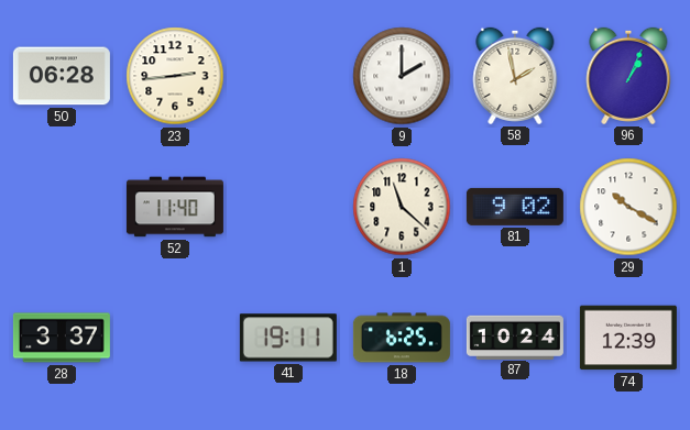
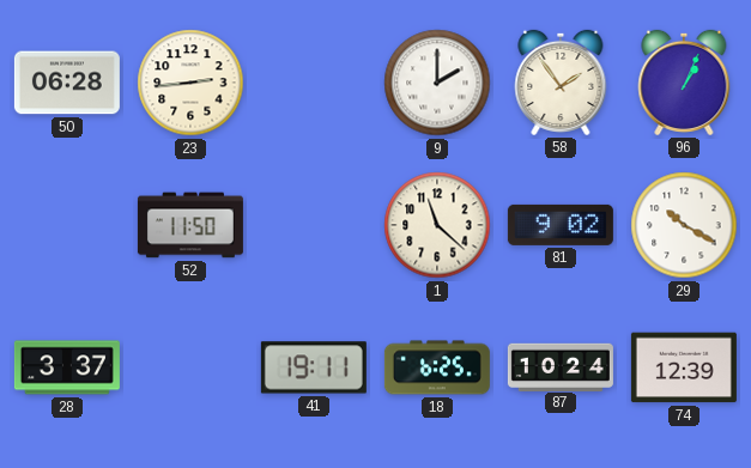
58: 1:58 -> 1:54 (561, 83)
52: 11:40 -> 11:50 (190, 225)
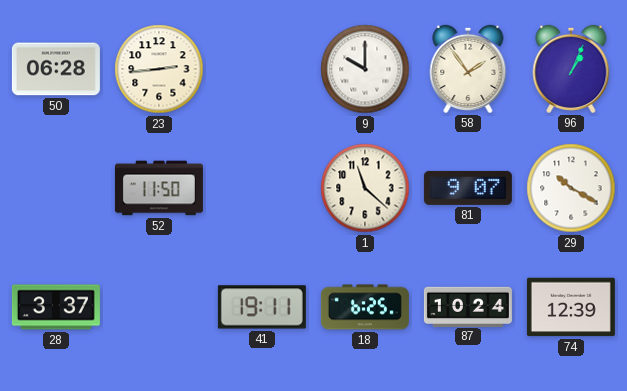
9: 2:00 -> 10:00 (365, 69)
81: 9:02 -> 9:07 (468, 188)
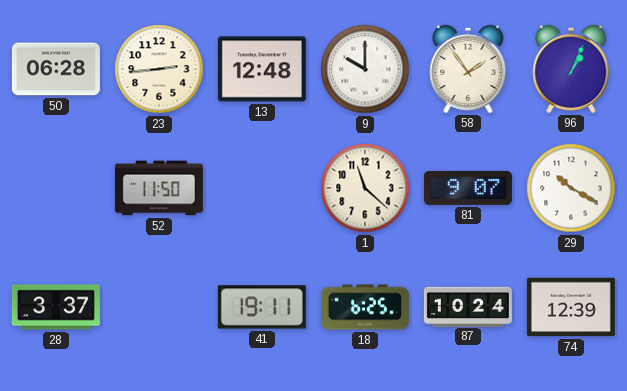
13: none -> 12:48 (262, 69)
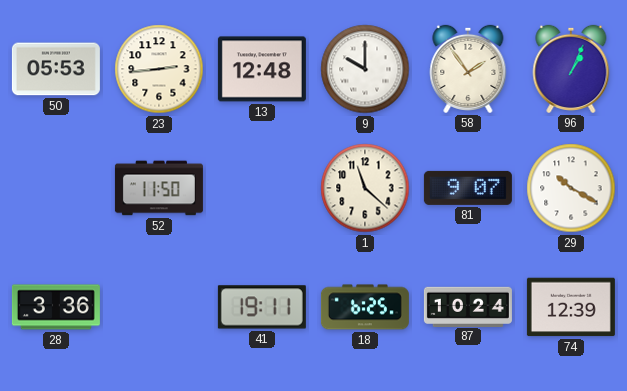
50: 06:28 -> 05:53 (56, 69)
28: 3:37 -> 3:36 (56, 307)
